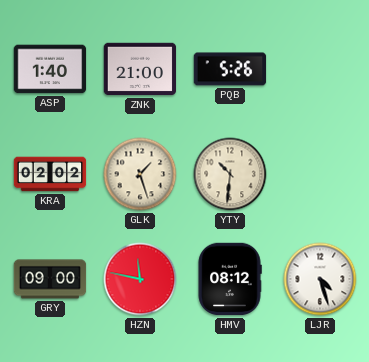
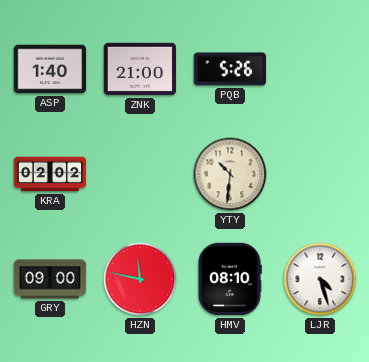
GLK: 1:27 -> none (140, 174)
HMV: 08:12 -> 08:10 (230, 279)
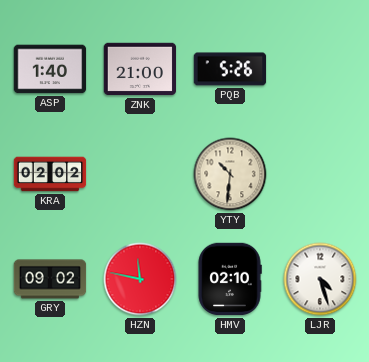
GRY: 09:00 -> 09:02 (50, 279)
HMV: 08:10 -> 02:10 (230, 279)
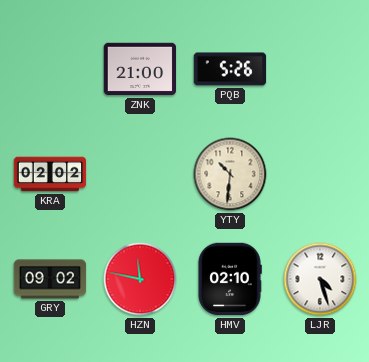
ASP: 1:40 -> none (50, 69)
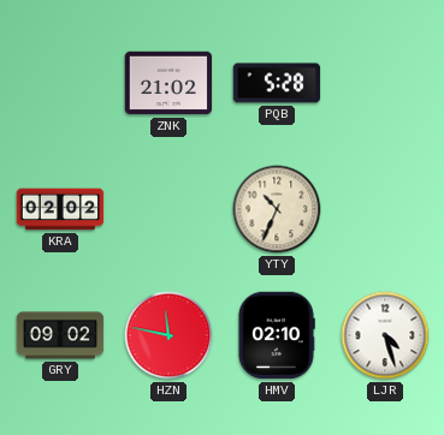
ZNK: 21:00 -> 21:02 (168, 83)
PQB: 5:26 -> 5:28 (277, 83)
YTY: 10:31 -> 10:34 (277, 209)
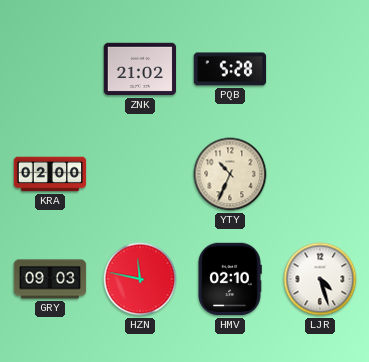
KRA: 02:02 -> 02:00 (50, 174)
GRY: 09:02 -> 09:03 (50, 279)
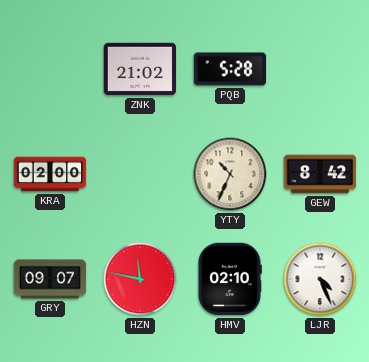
GEW: none -> 8:42 (320, 174)
GRY: 09:03 -> 09:07 (50, 279)
LJR: 4:27 -> 4:26 (320, 279)
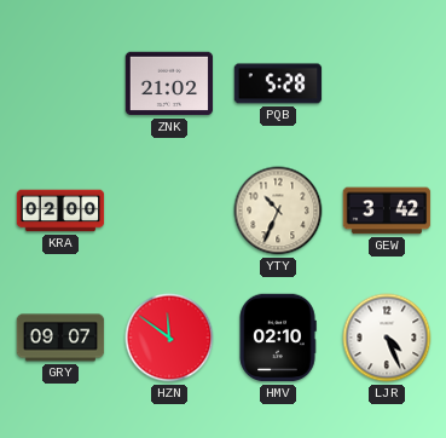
GEW: 8:42 -> 3:42 (387, 211)
HZN: 11:47 -> 11:51 (169, 338)
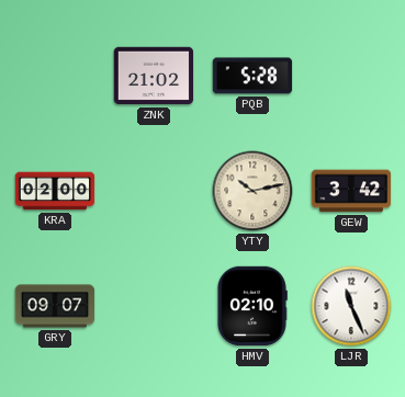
YTY: 10:34 -> 10:13 (252, 191)
HZN: 11:51 -> none (169, 338)
LJR: 4:26 -> 11:26 (351, 306)
